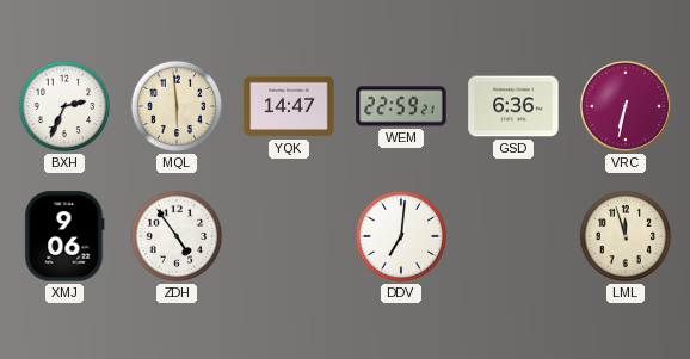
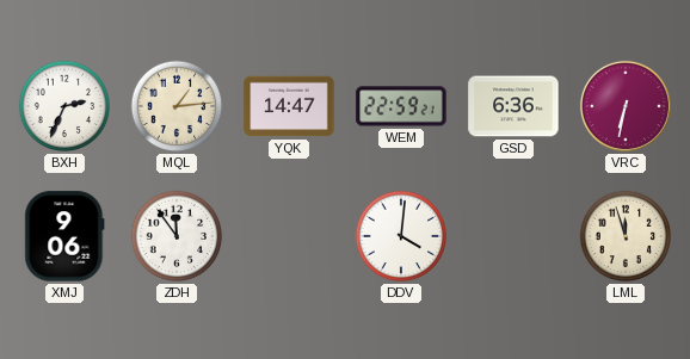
MQL: 5:59 -> 1:14 (177, 106)
ZDH: 4:54 -> 11:54 (177, 236)
DDV: 7:01 -> 4:01 (401, 236)
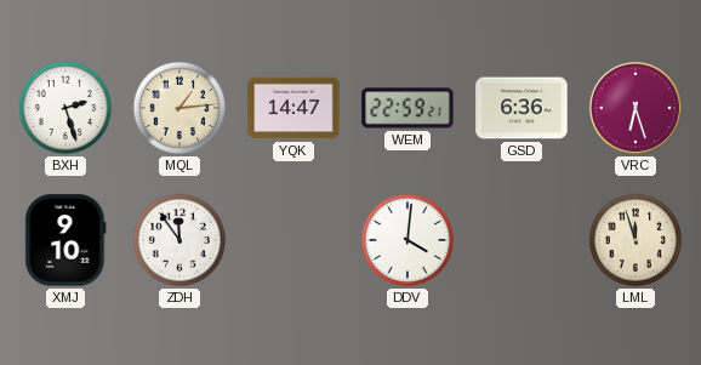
BXH: 2:34 -> 2:27 (65, 108)
VRC: 6:32 -> 6:27 (636, 108)
XMJ: 9:06 -> 9:10 (65, 240)
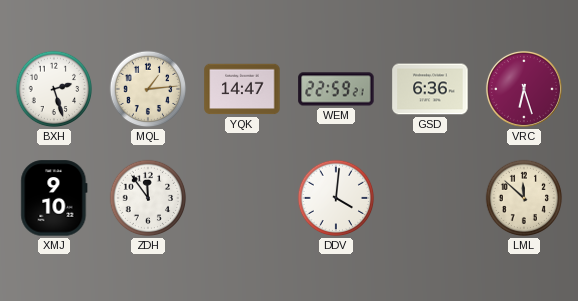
LML: 11:57 -> 11:52 (524, 198)
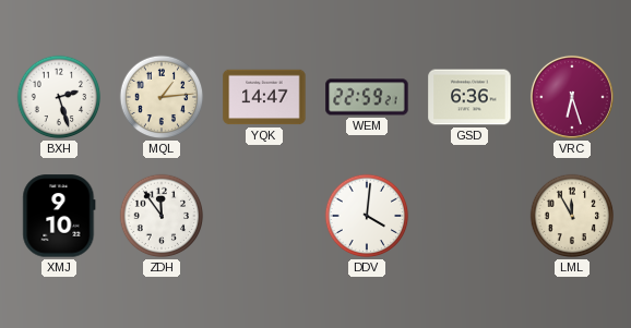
LML: 11:52 -> 11:55 (572, 216)
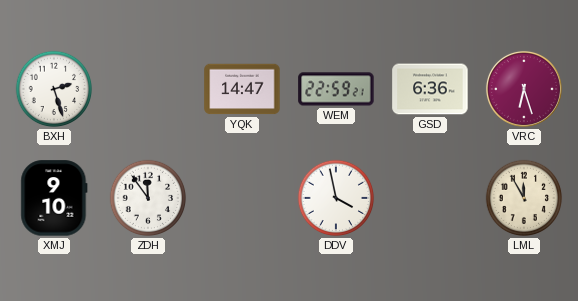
MQL: 1:14 -> none (162, 97)
DDV: 4:01 -> 3:58 (336, 198)
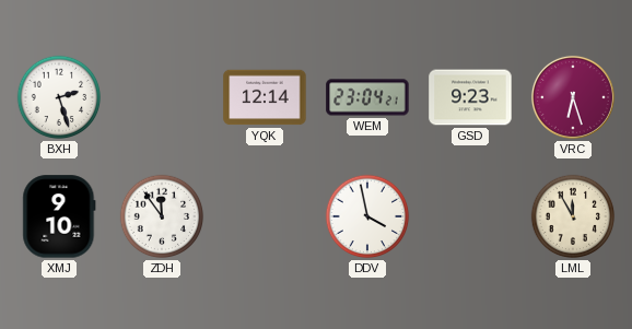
YQK: 14:47 -> 12:14 (265, 97)
WEM: 22:59 -> 23:04 (367, 97)
GSD: 6:36 -> 9:23 (470, 97)
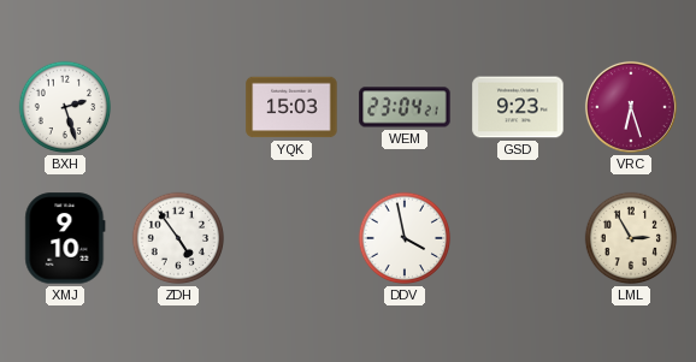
YQK: 12:14 -> 15:03 (291, 107)
ZDH: 11:54 -> 4:54 (178, 238)
LML: 11:55 -> 2:55 (631, 238)
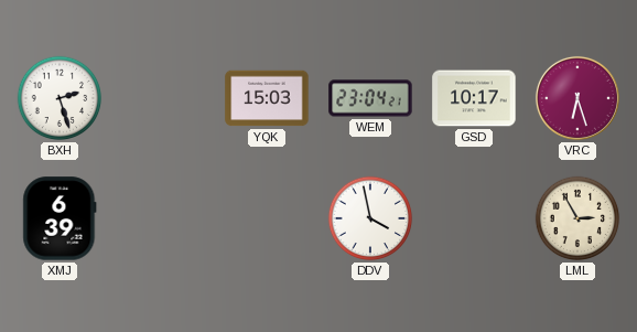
GSD: 9:23 -> 10:17 (474, 98)
XMJ: 9:10 -> 6:39 (60, 218)
ZDH: 4:54 -> none (178, 238)
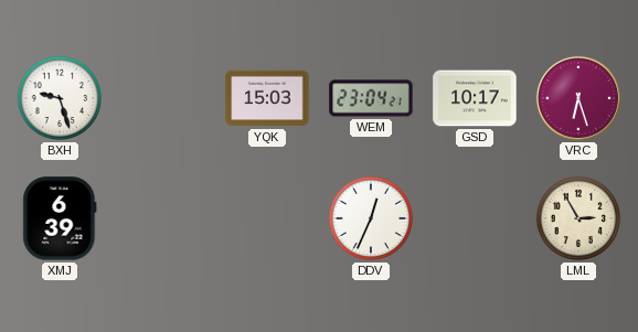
BXH: 2:27 -> 9:27 (60, 98)
DDV: 3:58 -> 12:34 (371, 218)
